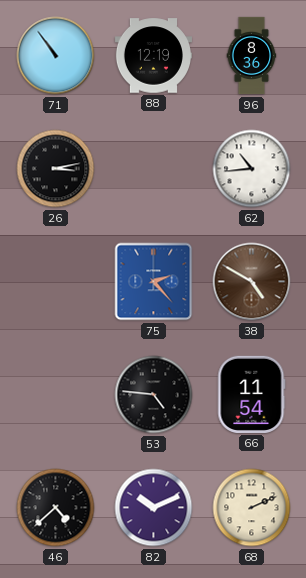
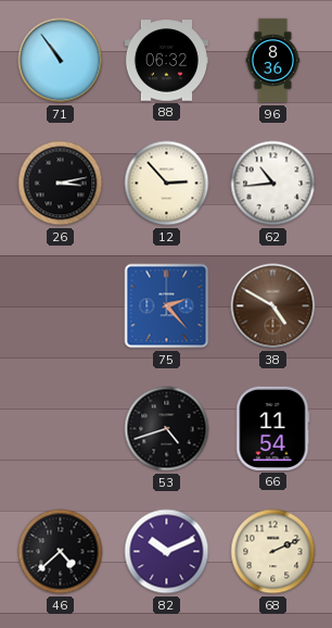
88: 12:19 -> 06:32 (166, 61)
12: none -> 2:53 (167, 184)
53: 4:46 -> 4:42 (167, 429)
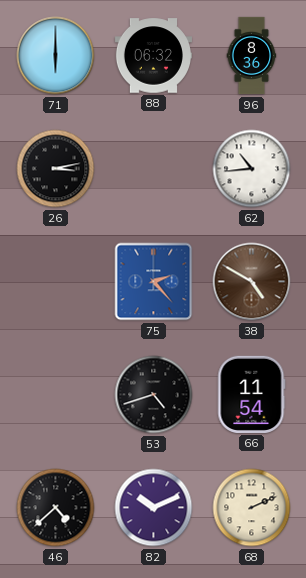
71: 10:54 -> 6:00 (56, 56)
12: 2:53 -> none (167, 184)
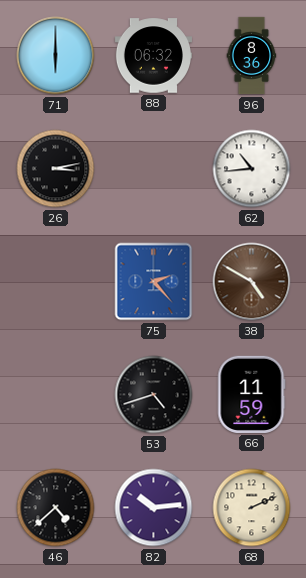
66: 11:54 -> 11:59 (251, 394)
82: 10:11 -> 10:14 (154, 508)
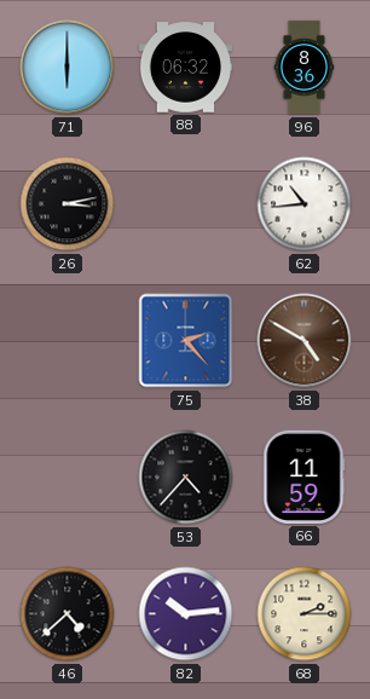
53: 4:42 -> 4:37 (186, 478)
68: 2:11 -> 2:15 (305, 614)
